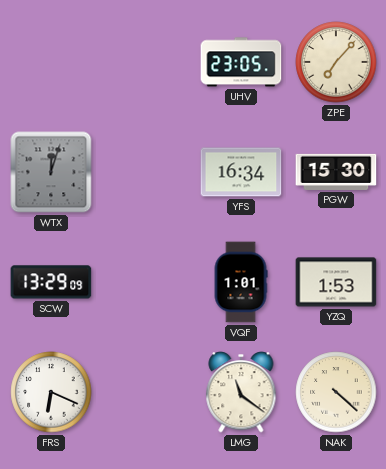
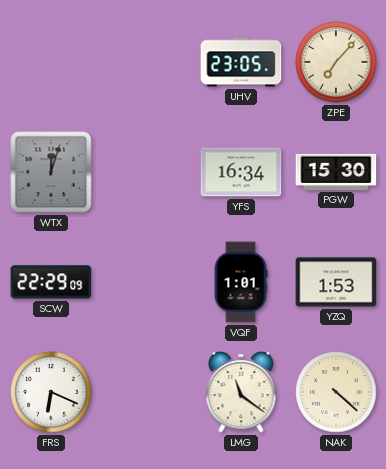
SCW: 13:29 -> 22:29 (51, 282)
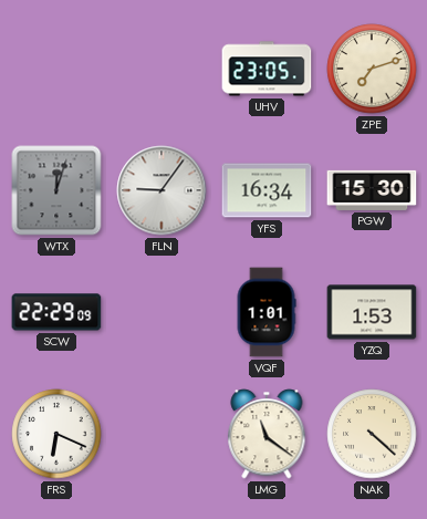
ZPE: 7:07 -> 7:12 (372, 69)
FLN: none -> 9:06 (162, 190)
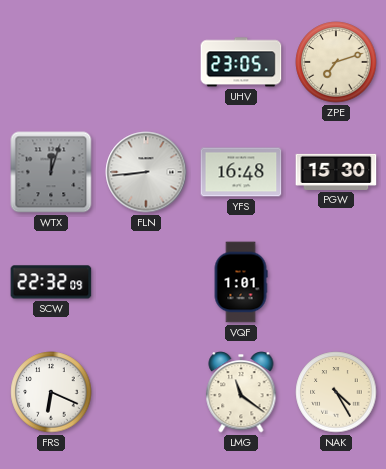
FLN: 9:06 -> 8:44 (146, 172)
YFS: 16:34 -> 16:48 (241, 172)
SCW: 22:29 -> 22:32 (51, 282)
YZQ: 1:53 -> none (372, 312)
NAK: 4:22 -> 4:25 (336, 392)
